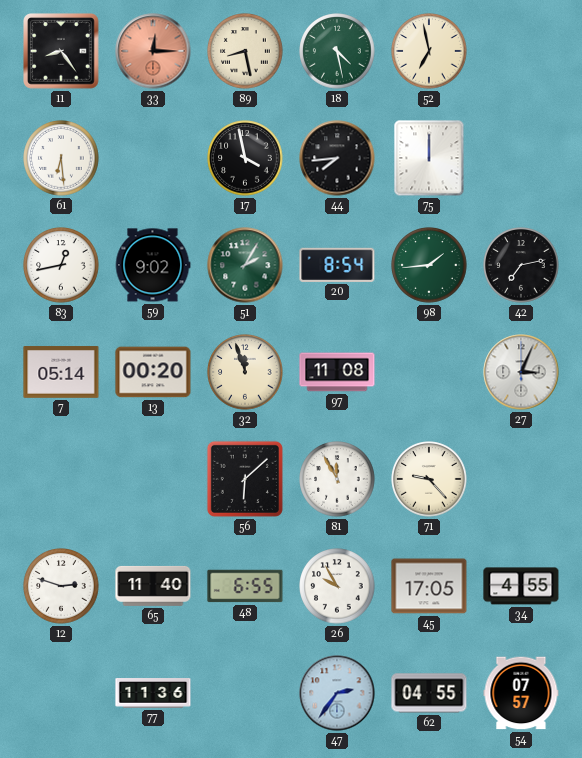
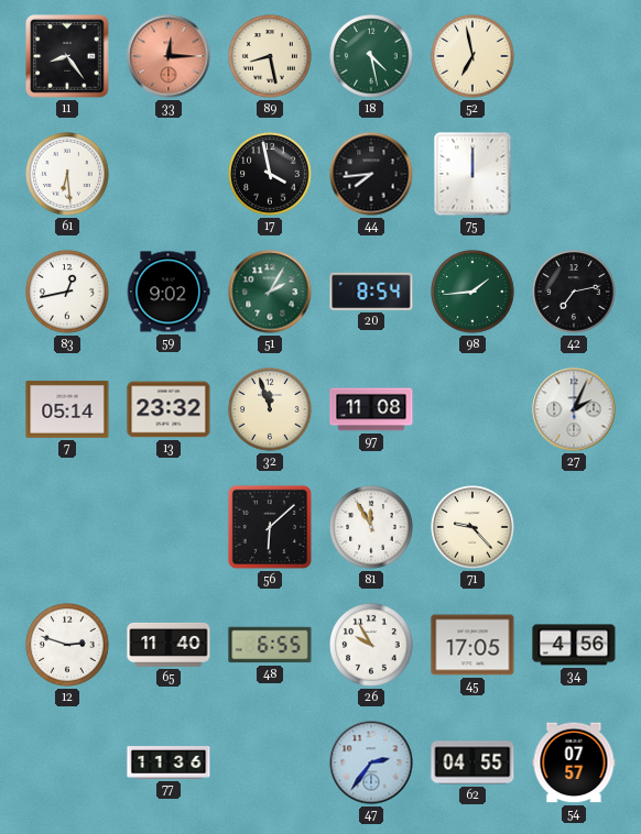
13: 00:20 -> 23:32 (169, 409)
27: 3:04 -> 2:04 (574, 409)
34: 4:55 -> 4:56 (574, 645)
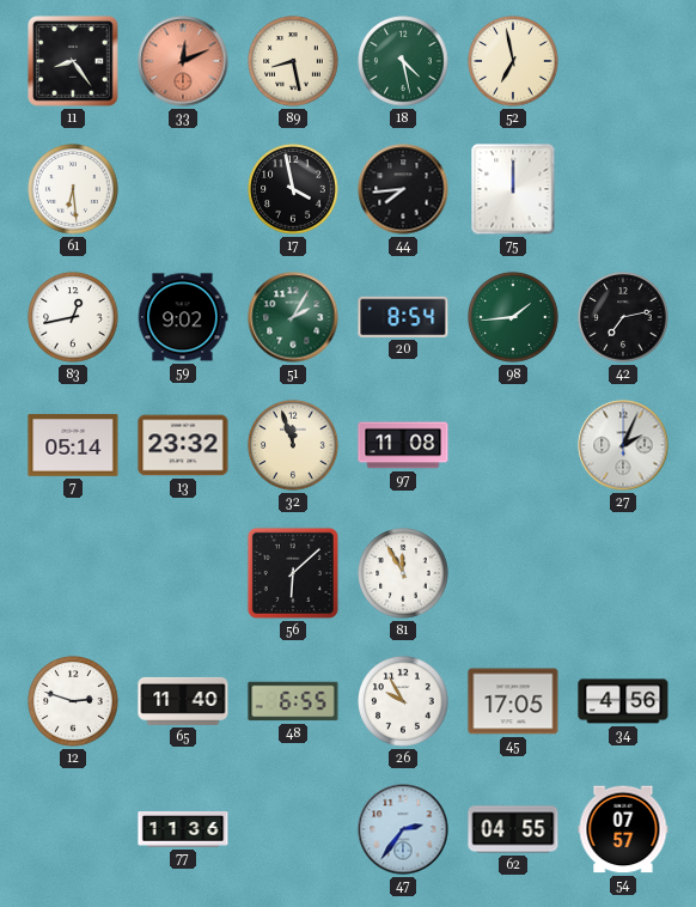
33: 12:15 -> 12:11 (183, 61)
71: 9:23 -> none (472, 527)
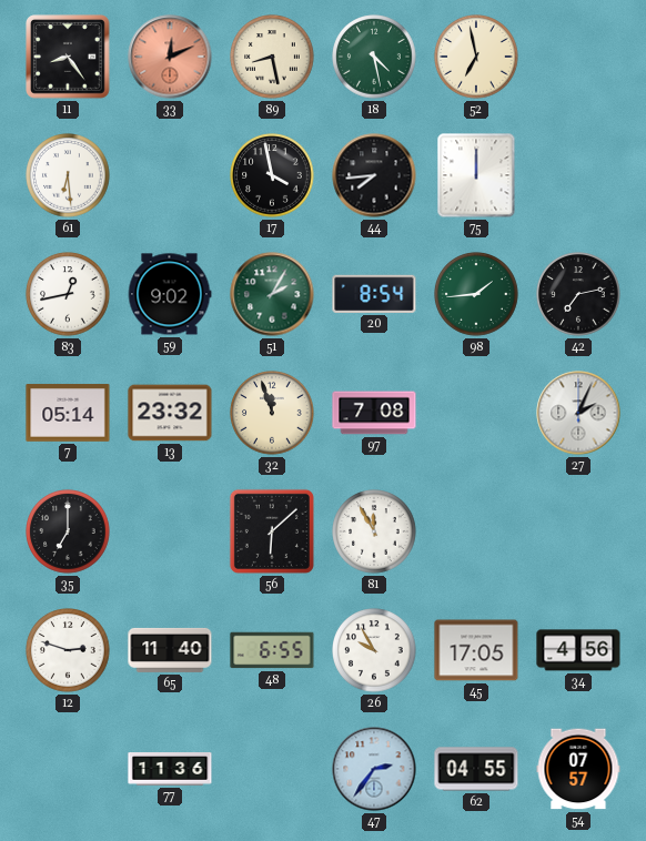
97: 11:08 -> 7:08 (374, 413)
35: none -> 7:00 (68, 531)
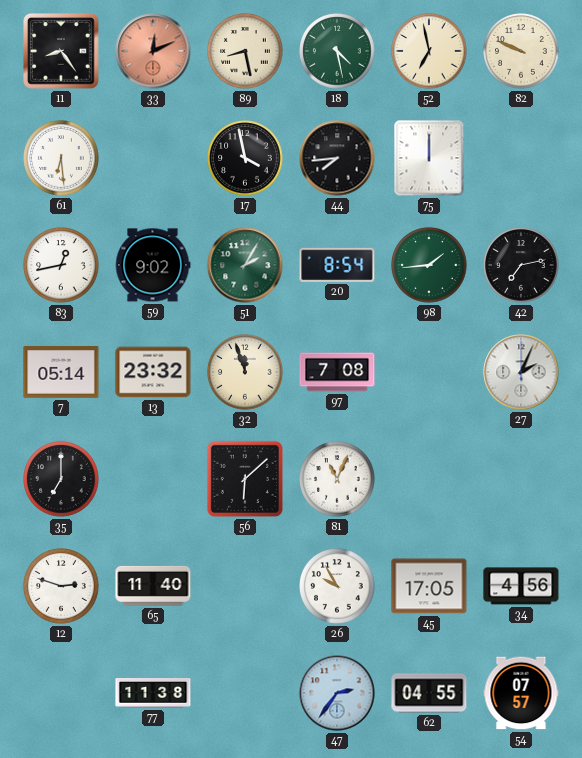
82: none -> 9:49 (521, 51)
81: 11:55 -> 11:04 (337, 479)
48: 6:55 -> none (272, 650)
77: 11:36 -> 11:38 (153, 694)
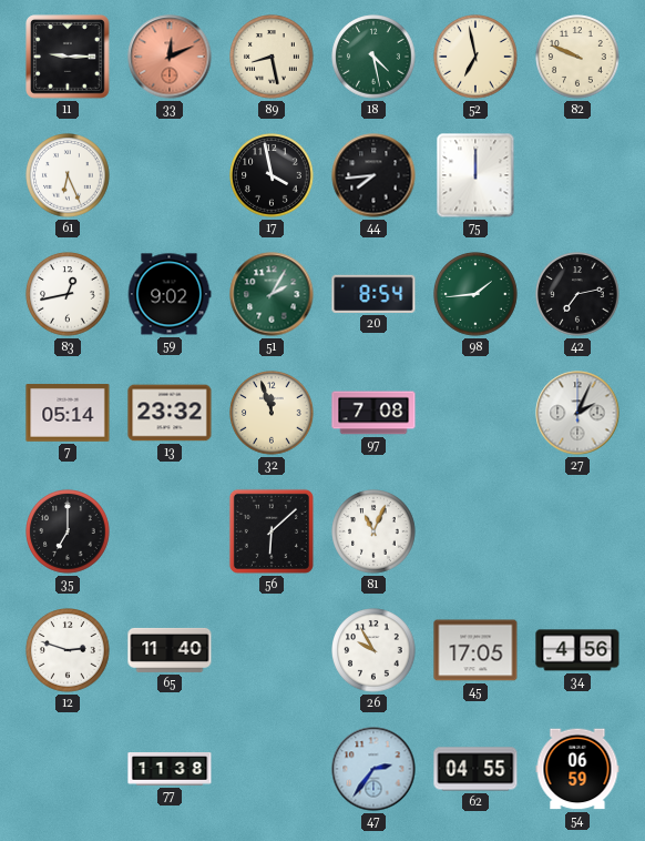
11: 8:24 -> 9:15 (69, 58)
61: 6:29 -> 6:26 (68, 175)
54: 07:57 -> 06:59 (577, 769)
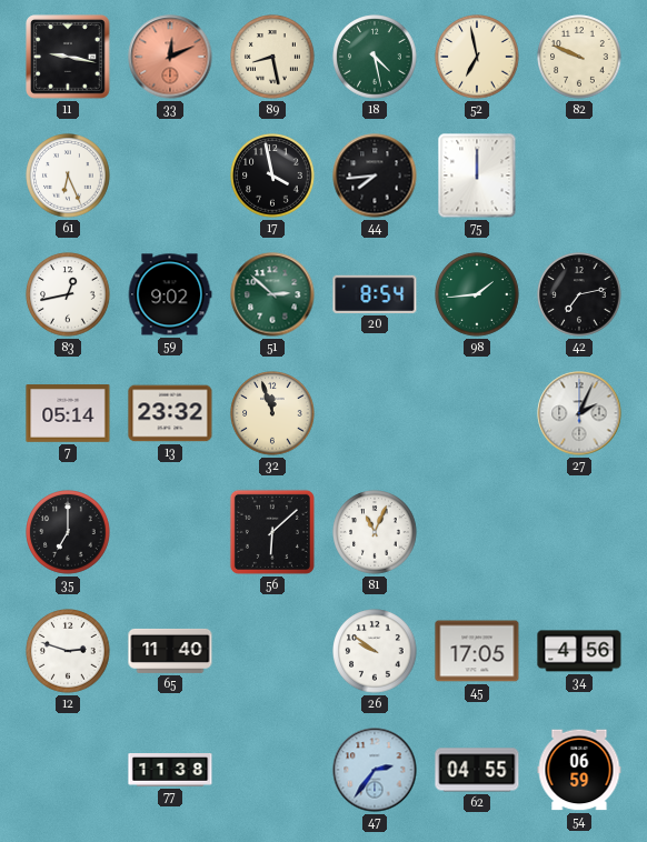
11: 9:15 -> 9:17 (69, 58)
51: 2:05 -> 2:52 (272, 294)
97: 7:08 -> none (373, 413)
26: 9:55 -> 9:51 (375, 651)
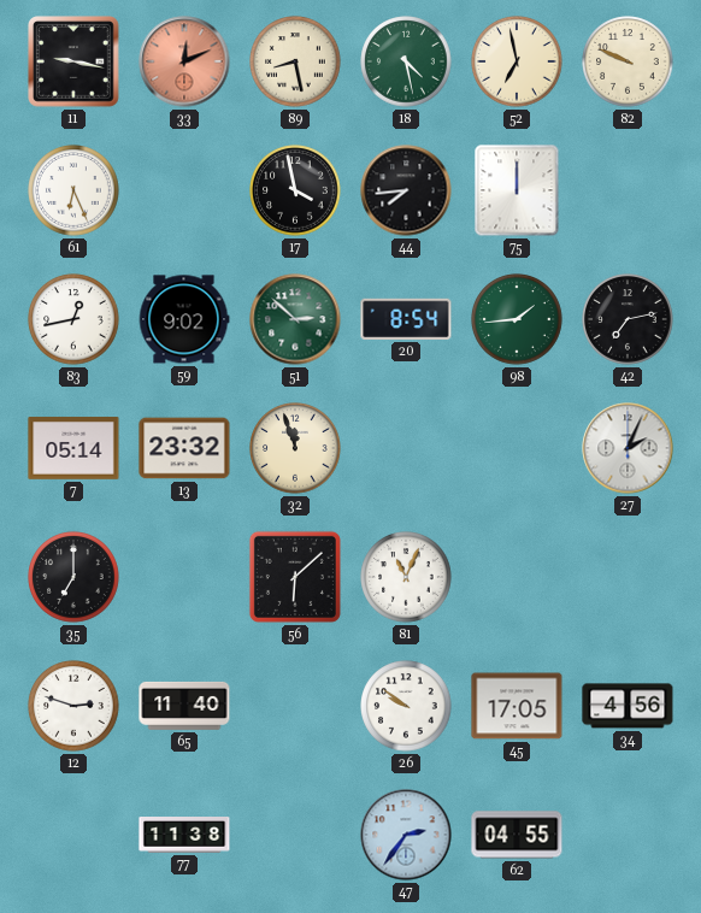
54: 06:59 -> none (579, 770)
